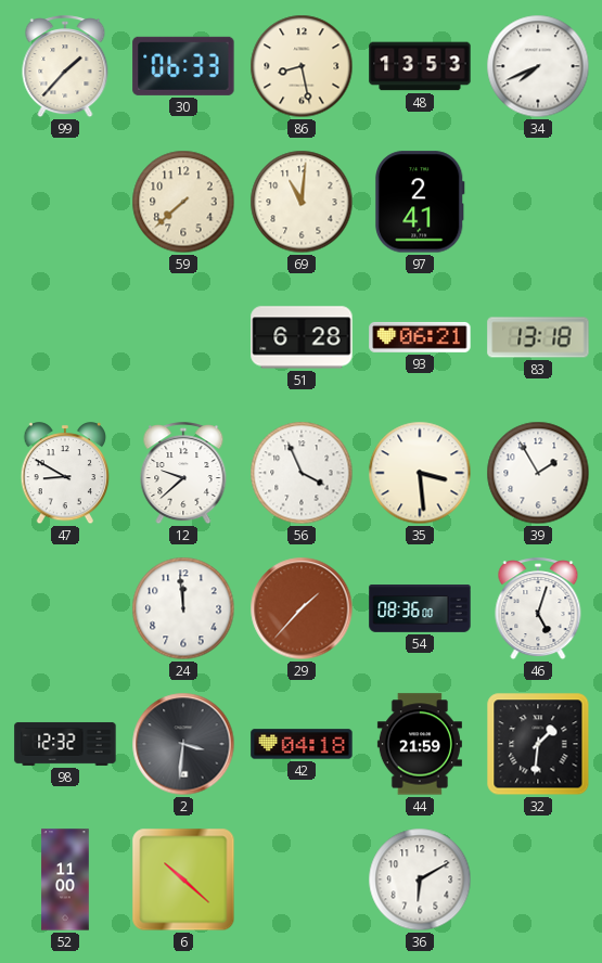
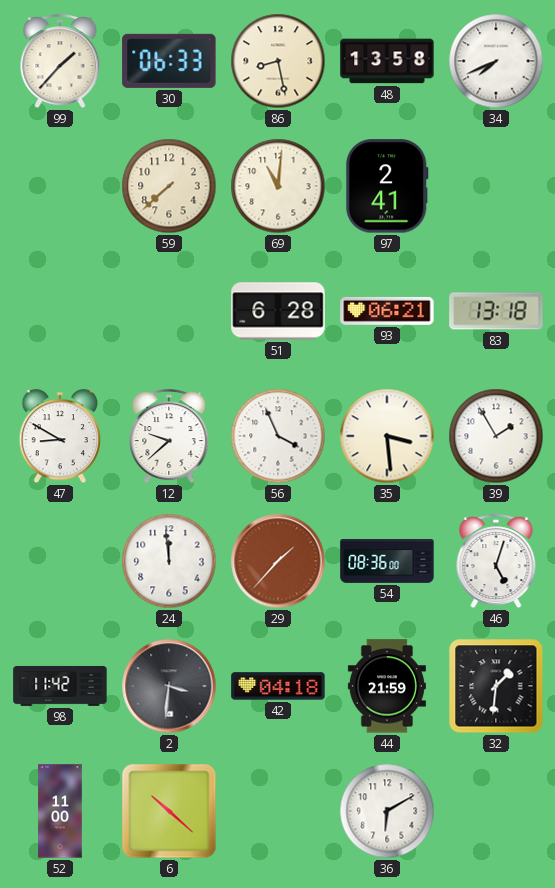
48: 13:53 -> 13:58 (387, 61)
98: 12:32 -> 11:42 (60, 686)
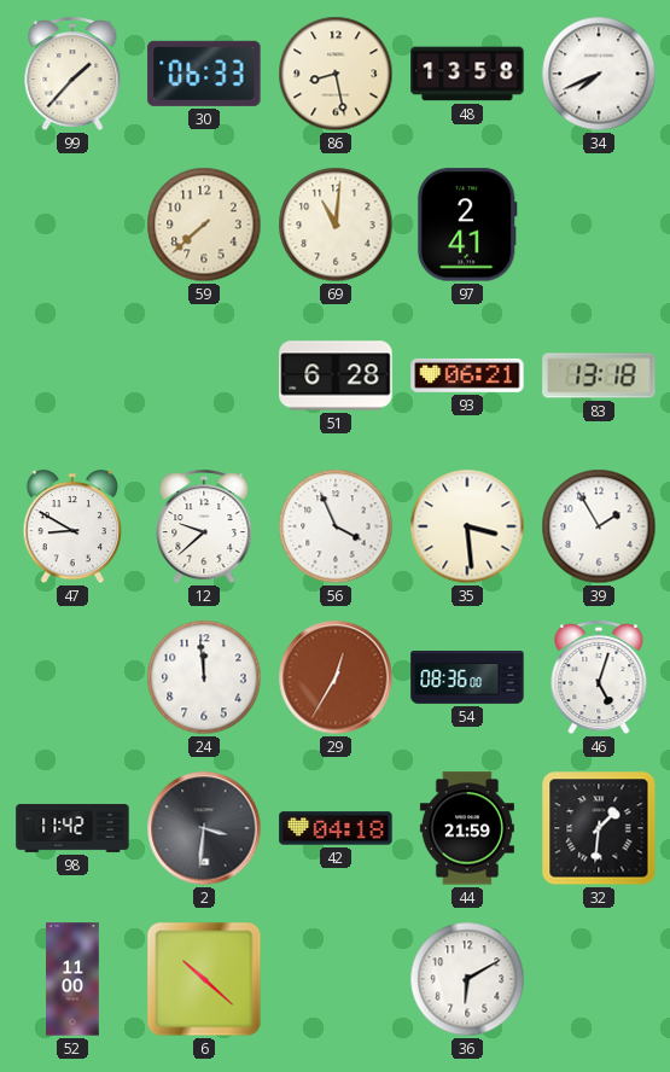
29: 1:37 -> 12:35 (336, 677)
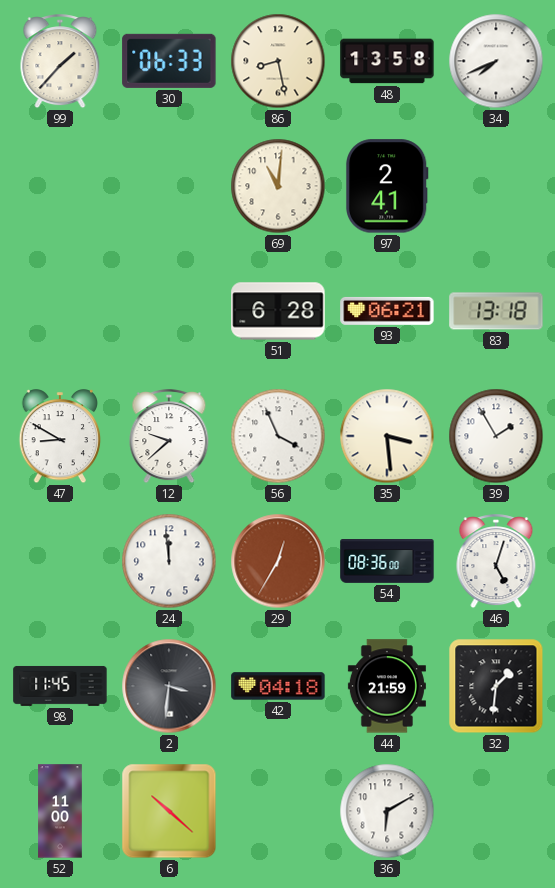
59: 7:38 -> none (204, 225)
98: 11:42 -> 11:45 (60, 686)
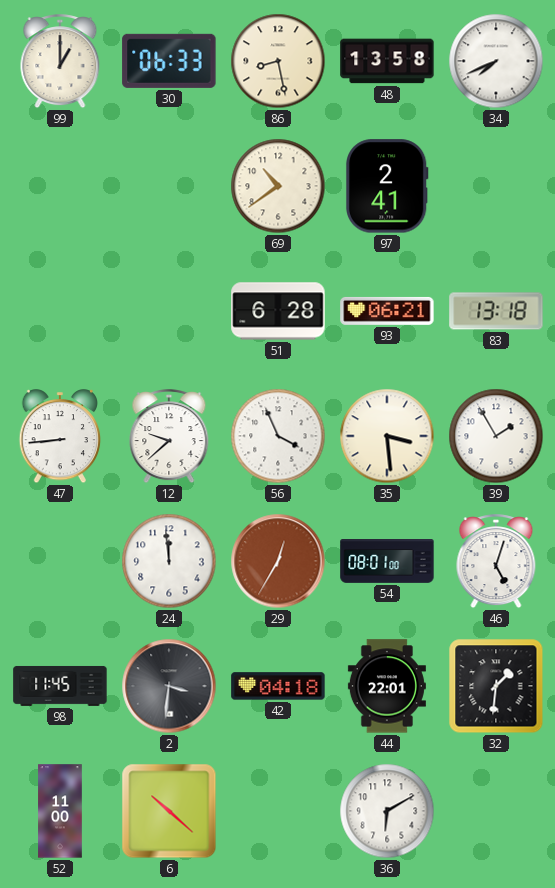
99: 1:37 -> 1:00 (60, 62)
69: 11:01 -> 10:39 (278, 186)
47: 8:50 -> 8:44 (60, 437)
54: 08:36 -> 08:01 (387, 562)
44: 21:59 -> 22:01 (387, 686)
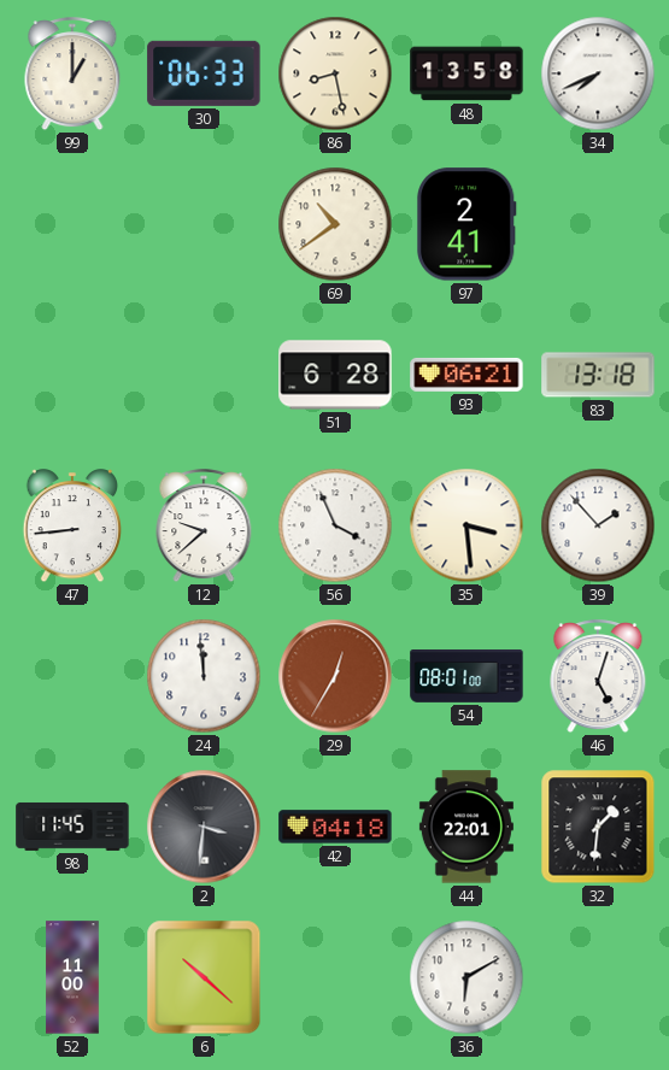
39: 1:55 -> 1:53 (598, 525)
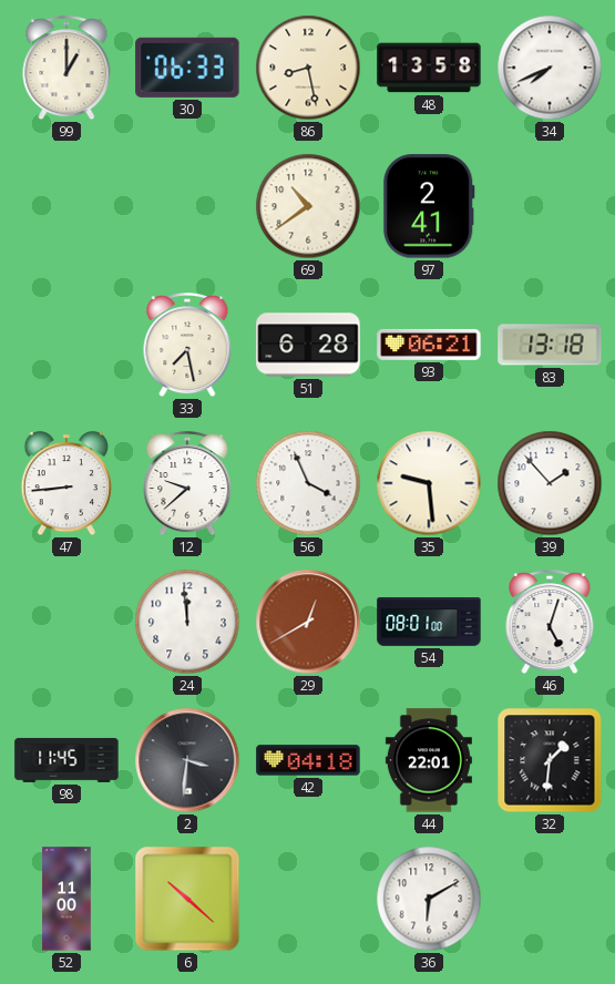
33: none -> 7:28 (187, 346)
35: 3:29 -> 9:29 (429, 483)
29: 12:35 -> 12:40 (308, 622)
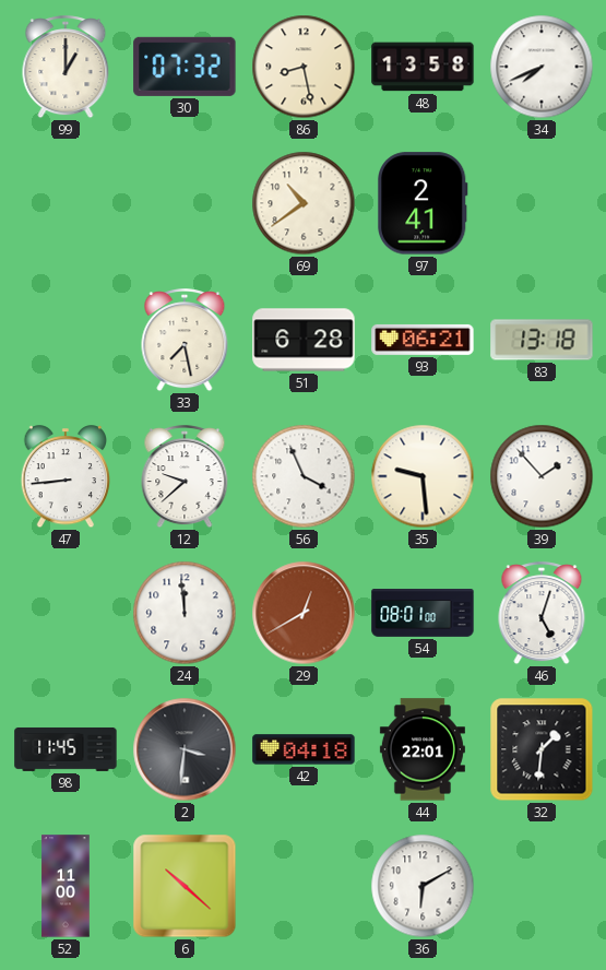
30: 06:33 -> 07:32 (185, 67)
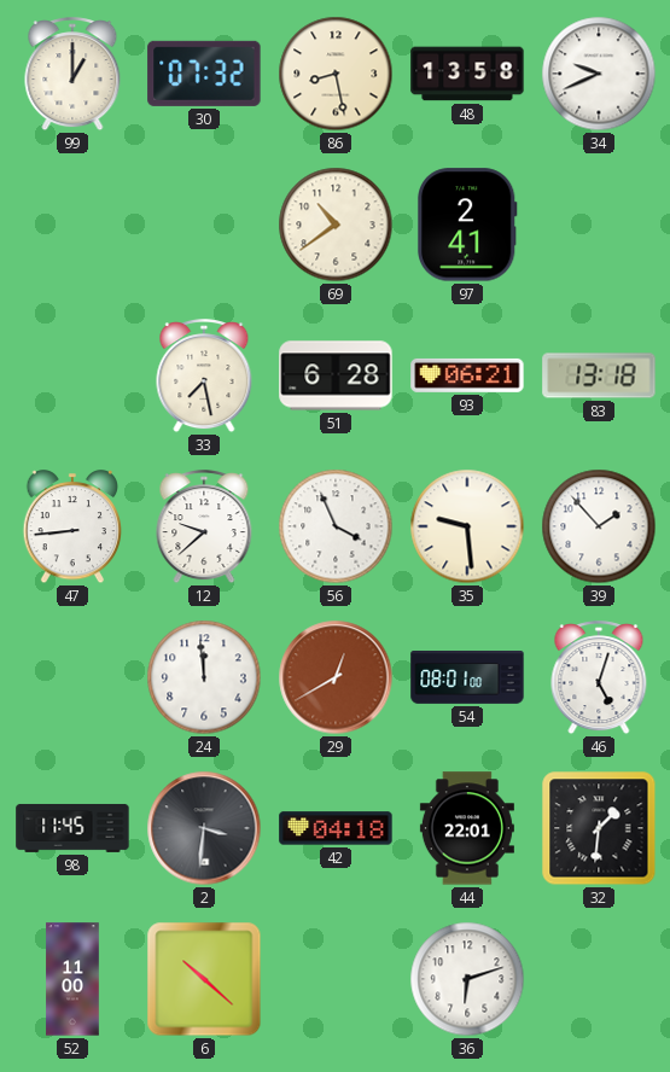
34: 7:41 -> 9:41 (599, 74)
36: 6:10 -> 6:12 (467, 979)
